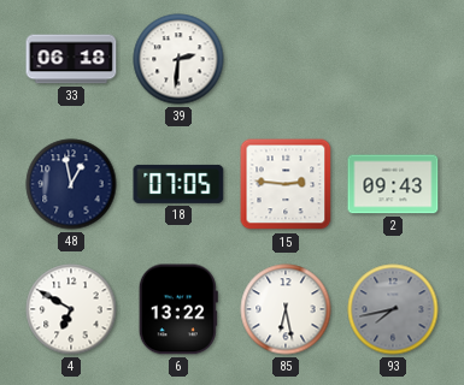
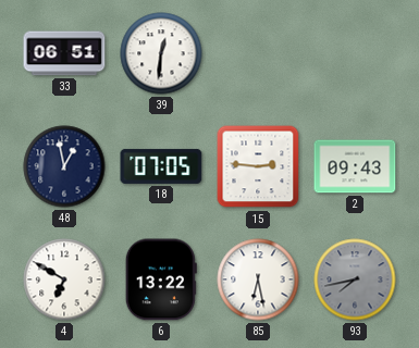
33: 06:18 -> 06:51 (64, 53)
39: 2:31 -> 12:31 (161, 53)
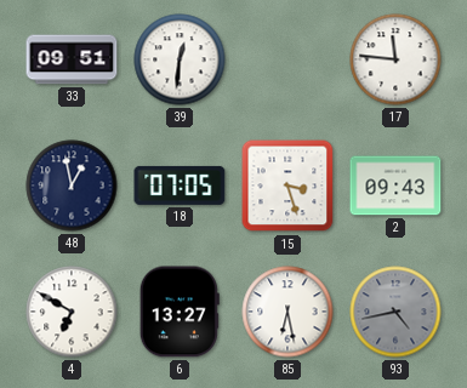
33: 06:51 -> 09:51 (72, 59)
17: none -> 11:46 (395, 59)
15: 2:46 -> 3:27 (287, 186)
6: 13:22 -> 13:27 (180, 312)
93: 7:43 -> 4:43 (395, 312)
